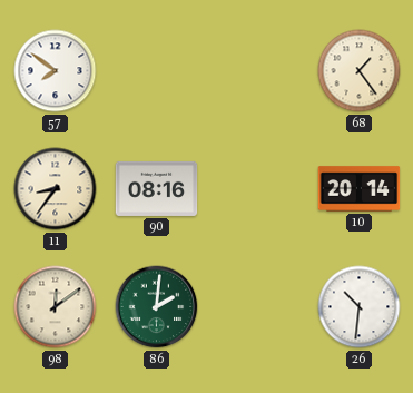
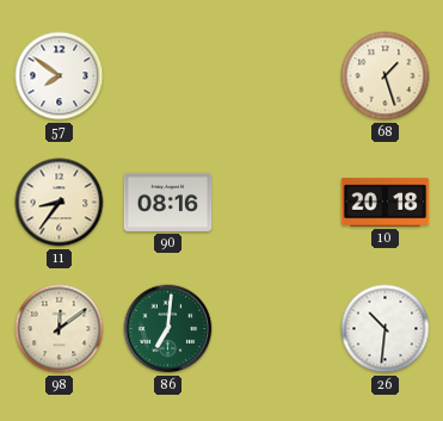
68: 1:24 -> 1:27 (386, 76)
10: 20:14 -> 20:18 (386, 203)
86: 2:01 -> 7:01 (168, 329)
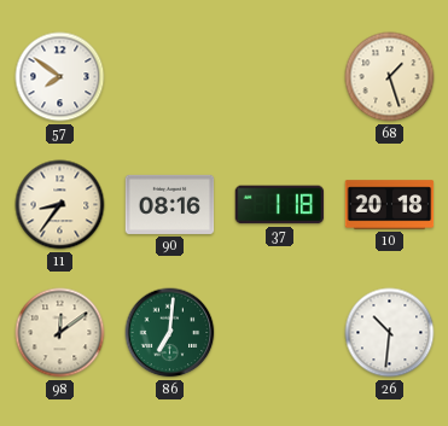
37: none -> 1:18 (280, 205)
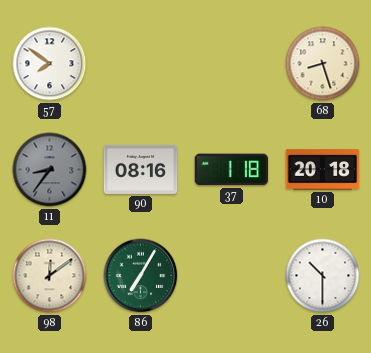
68: 1:27 -> 8:27 (323, 64)
11 dial: cream -> grey (50, 170)
86: 7:01 -> 7:05 (141, 276)
26: 10:31 -> 10:30 (323, 276)
